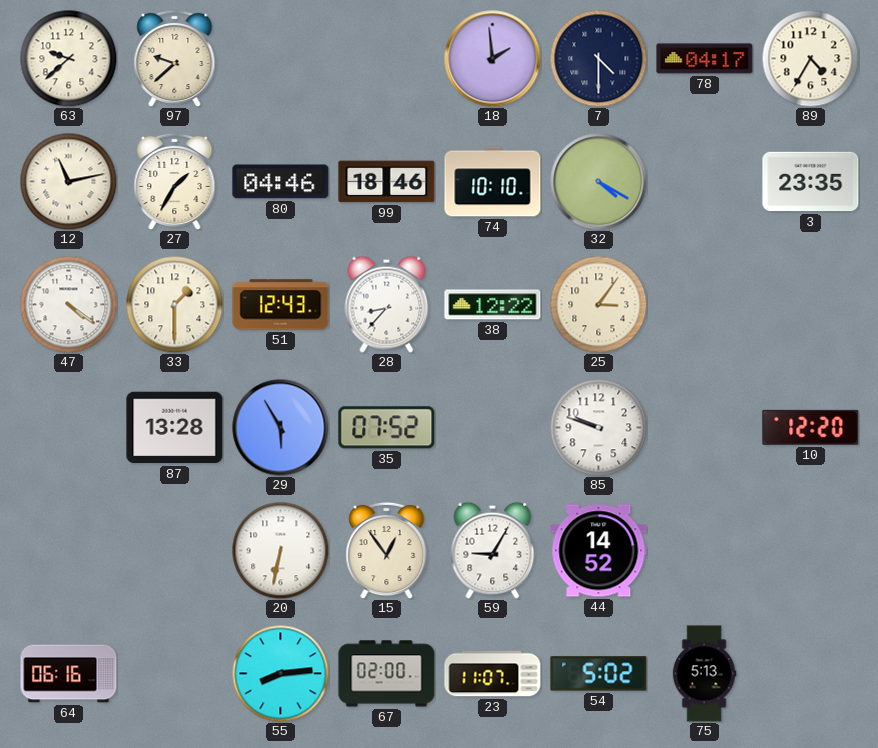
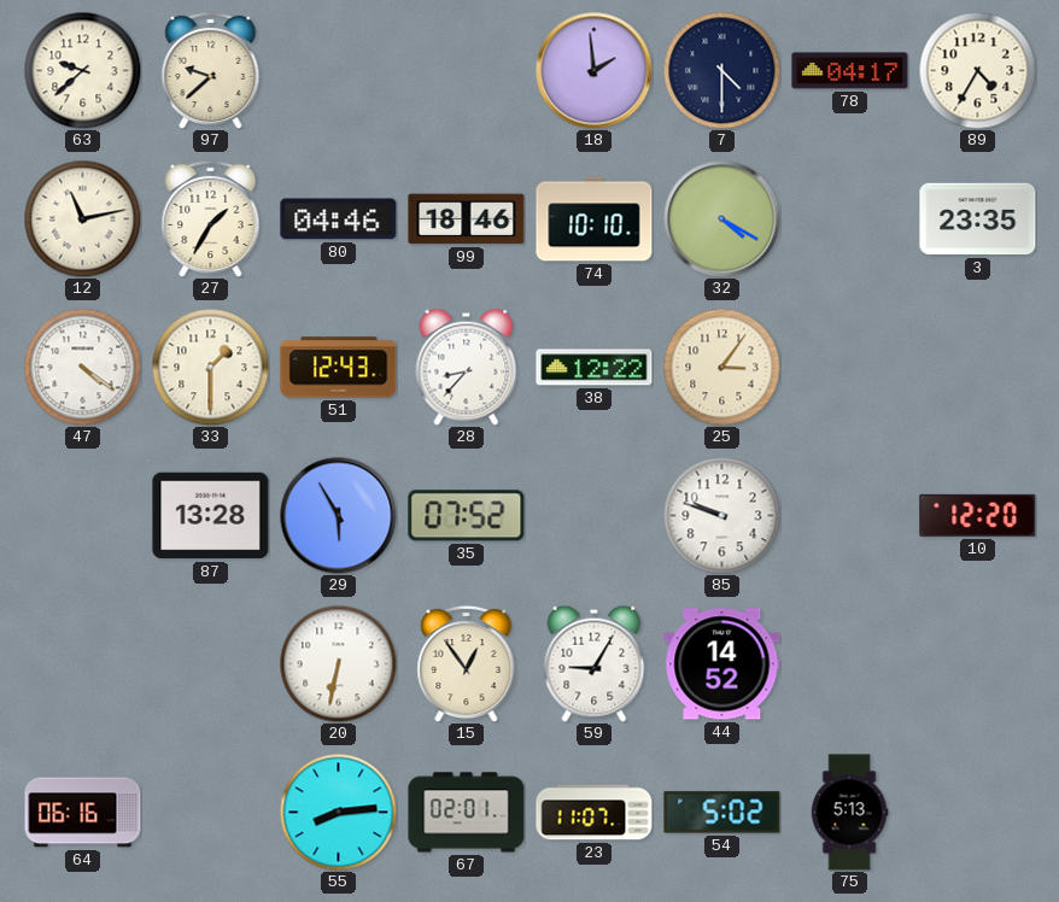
67: 02:00 -> 02:01 (467, 813)
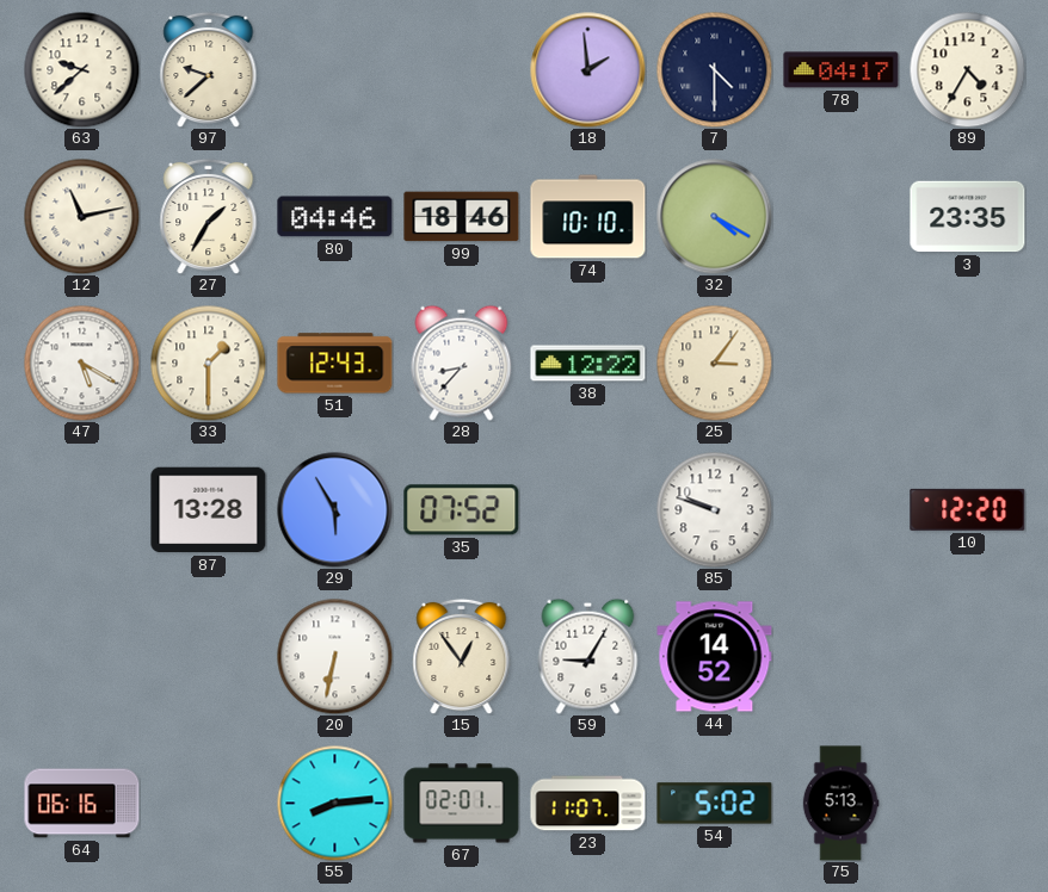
47: 4:21 -> 5:20 (81, 363)
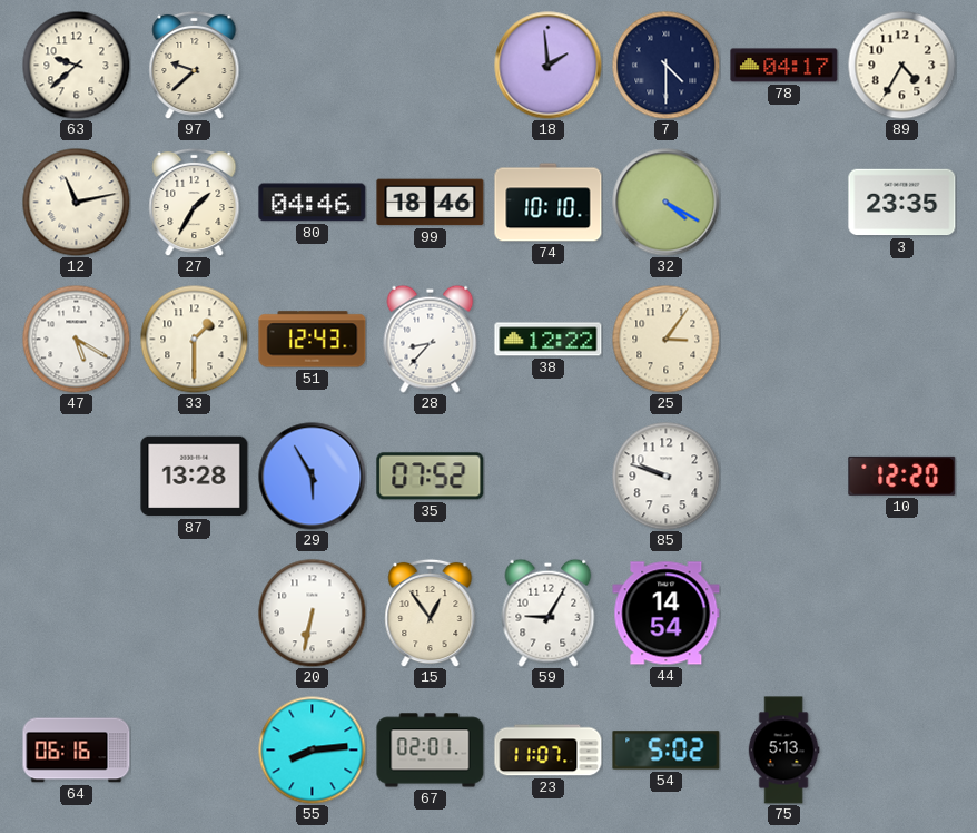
44: 14:52 -> 14:54 (667, 614)
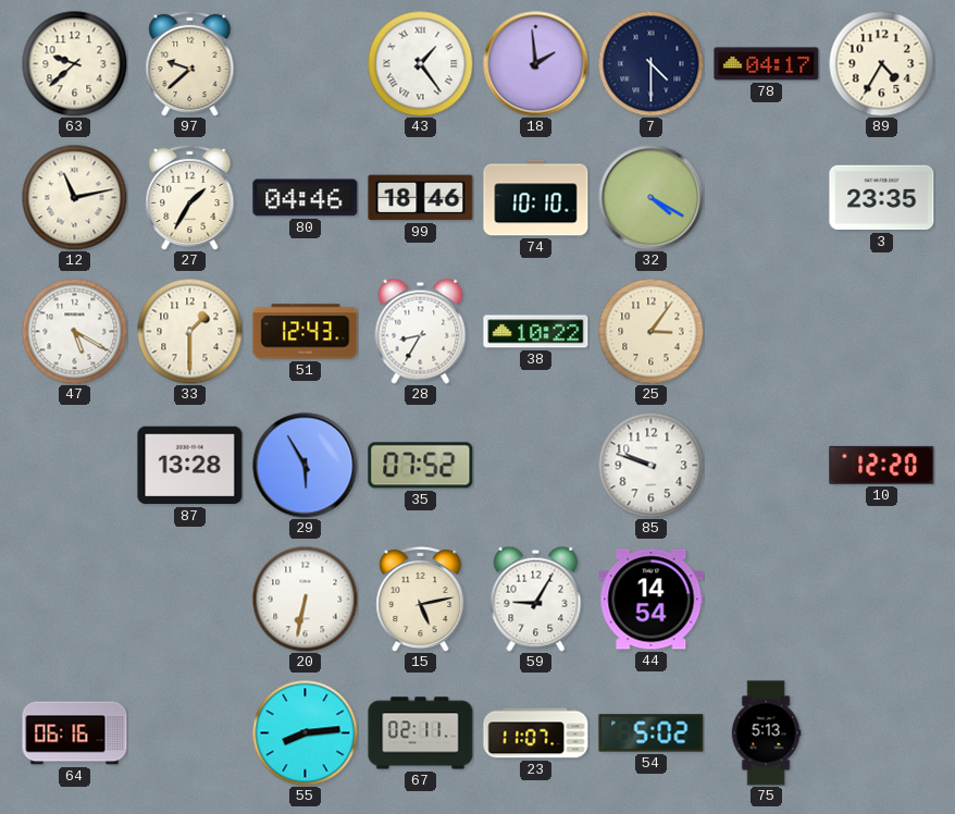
43: none -> 1:24 (420, 63)
28: 8:37 -> 8:35 (421, 331)
38: 12:22 -> 10:22 (536, 332)
15: 12:54 -> 5:13 (421, 599)
67: 02:01 -> 02:11 (421, 733)
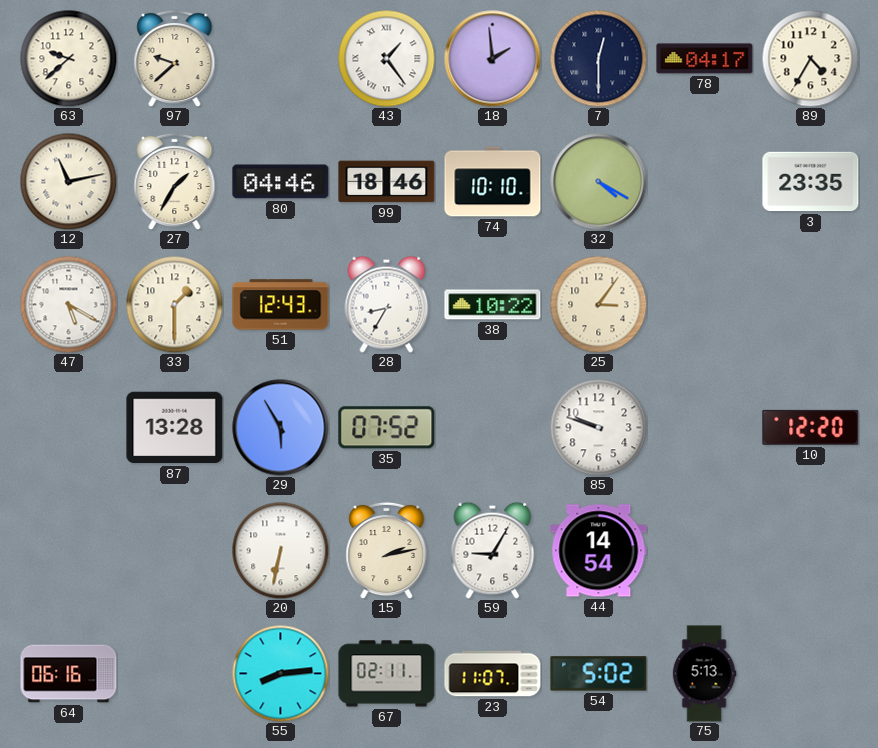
7: 4:30 -> 12:30 (598, 58)
15: 5:13 -> 2:13 (387, 550)
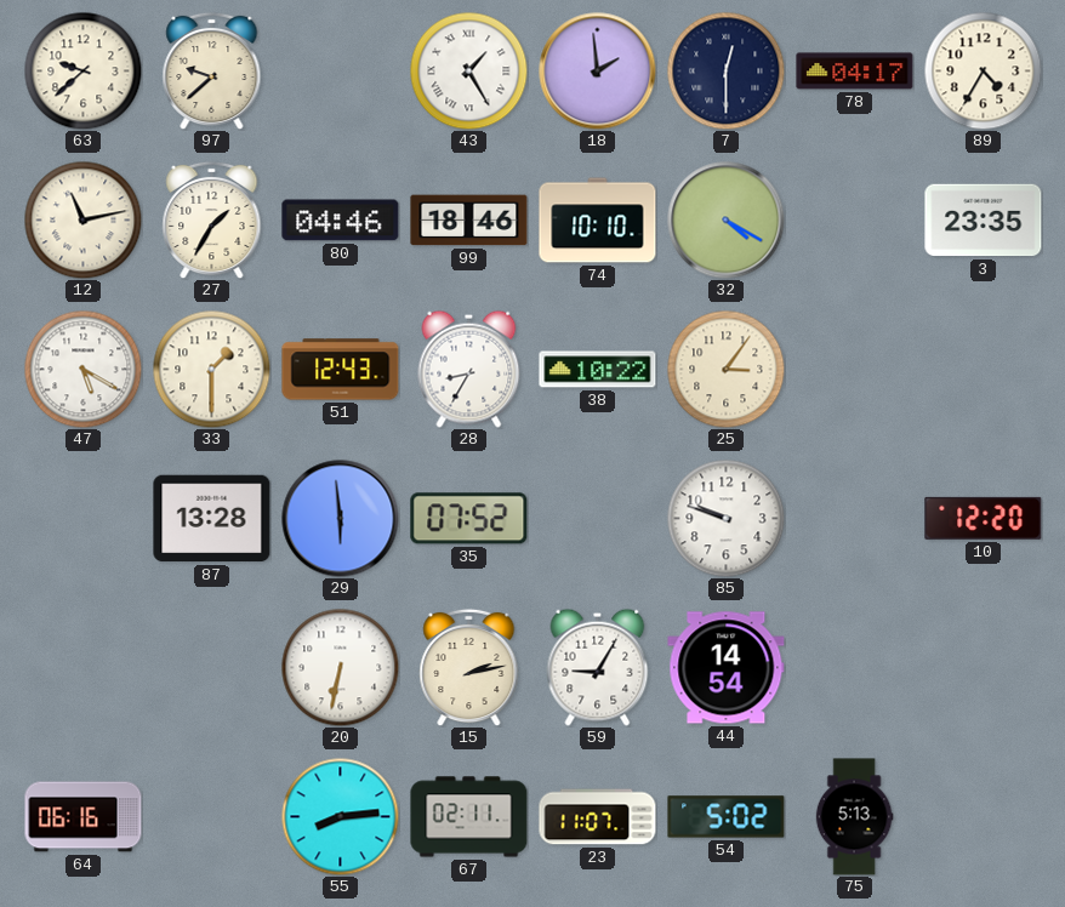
43: 1:24 -> 1:25 (468, 70)
29: 5:55 -> 5:59 (341, 519)
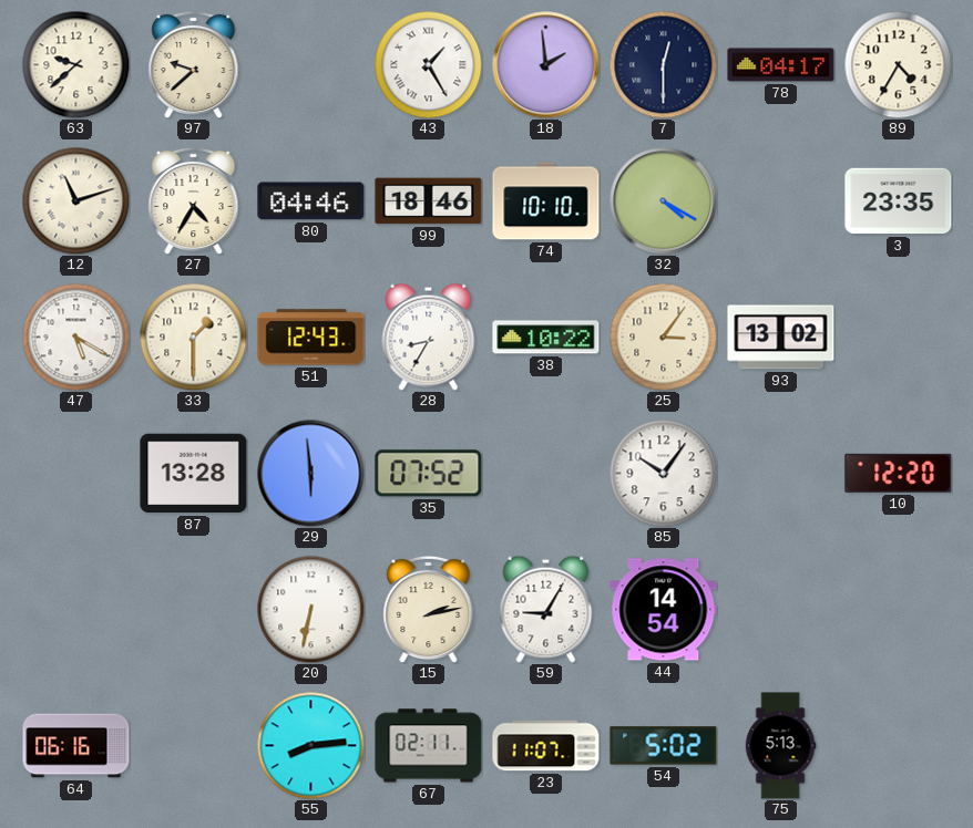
12: 11:13 -> 11:12 (75, 200)
27: 1:35 -> 4:35 (194, 200)
93: none -> 13:02 (781, 338)
85: 9:48 -> 10:06 (663, 473)
